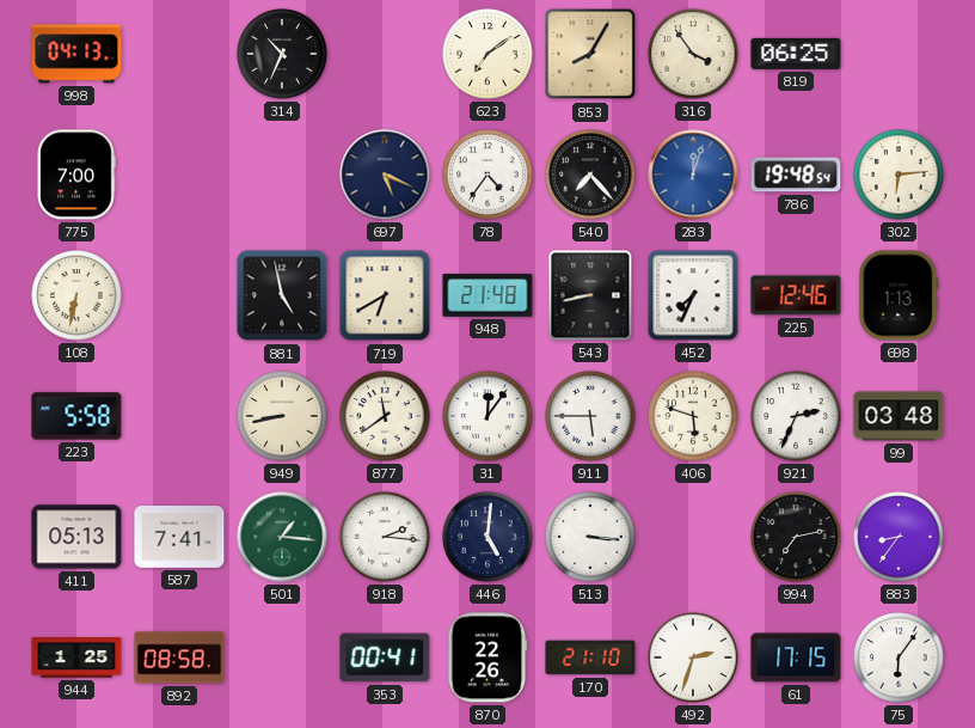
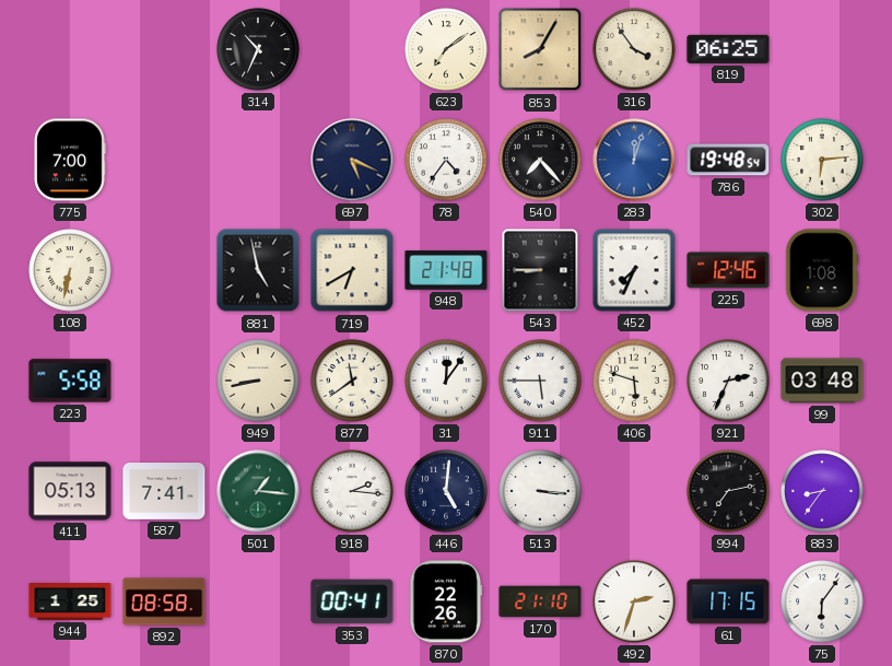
998: 04:13 -> none (76, 54)
543: 8:43 -> 8:45 (540, 270)
698: 1:13 -> 1:08 (822, 270)
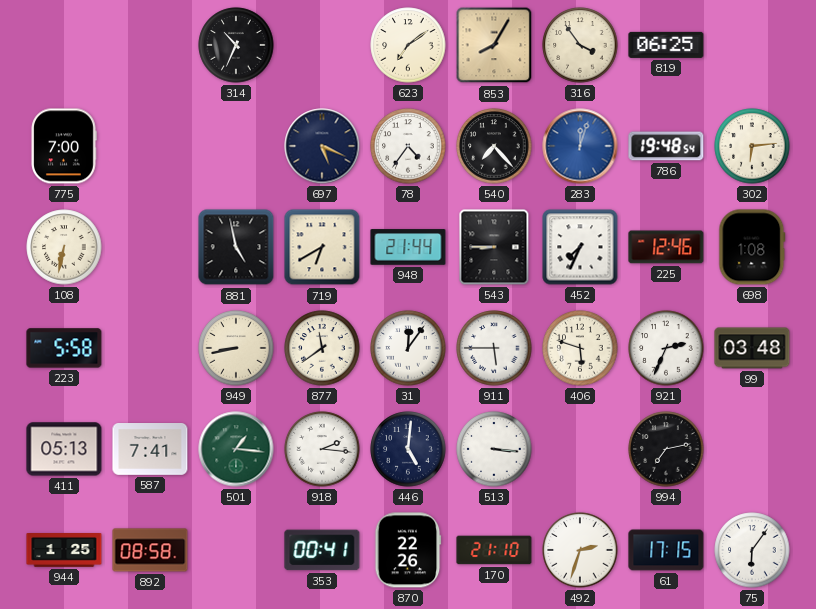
948: 21:48 -> 21:44 (408, 247)
883: 8:36 -> none (822, 491)
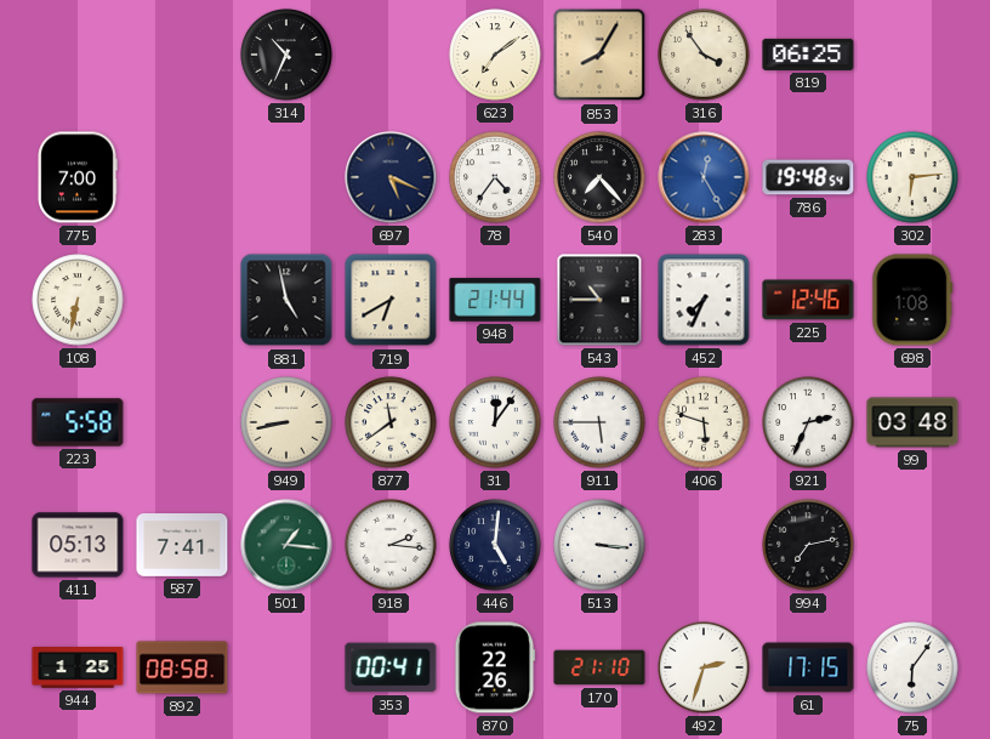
283: 12:03 -> 12:25 (704, 177)
543: 8:45 -> 10:45 (599, 300)
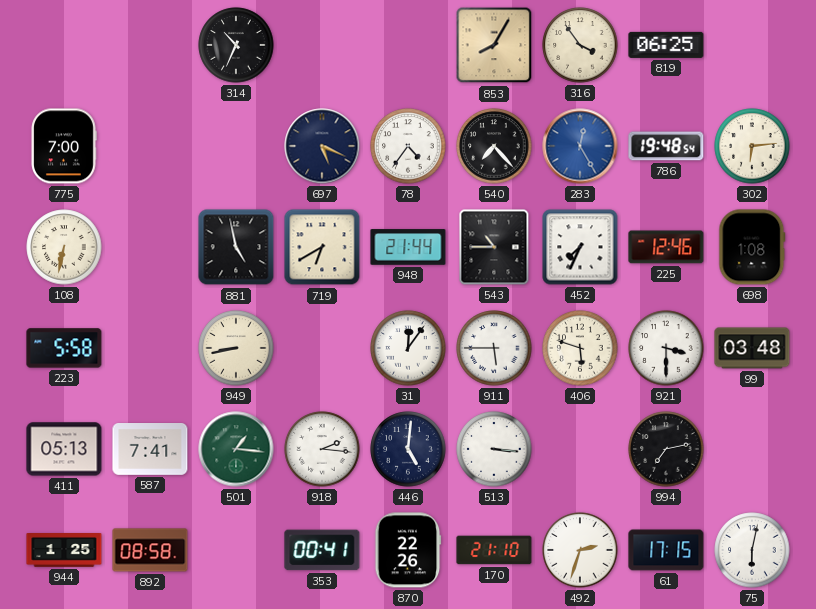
623: 7:09 -> none (495, 55)
877: 11:39 -> none (391, 422)
921: 2:34 -> 3:30 (666, 348)
75: 6:06 -> 6:02 (752, 550)
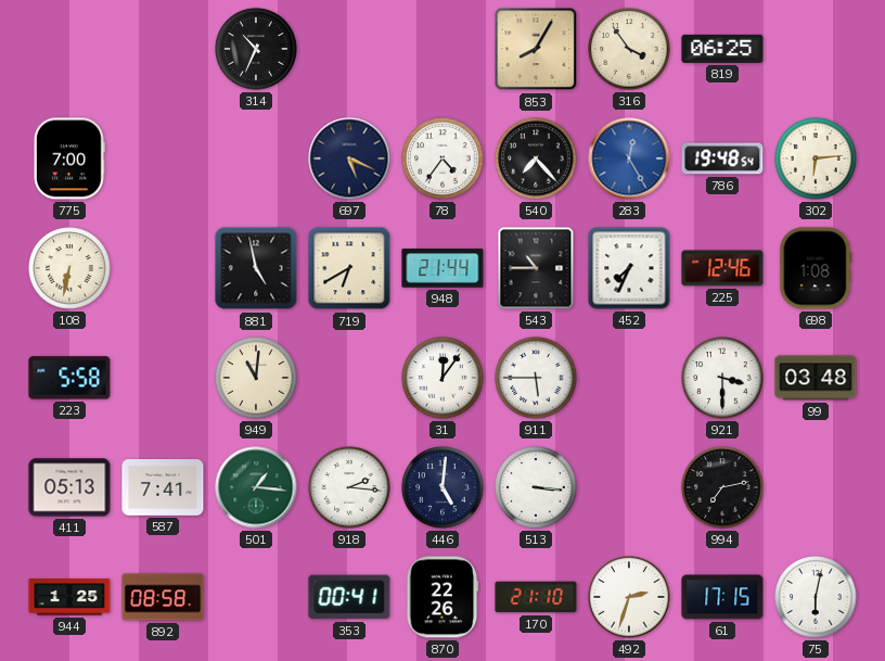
949: 8:43 -> 11:01 (256, 378)
406: 5:48 -> none (580, 348)
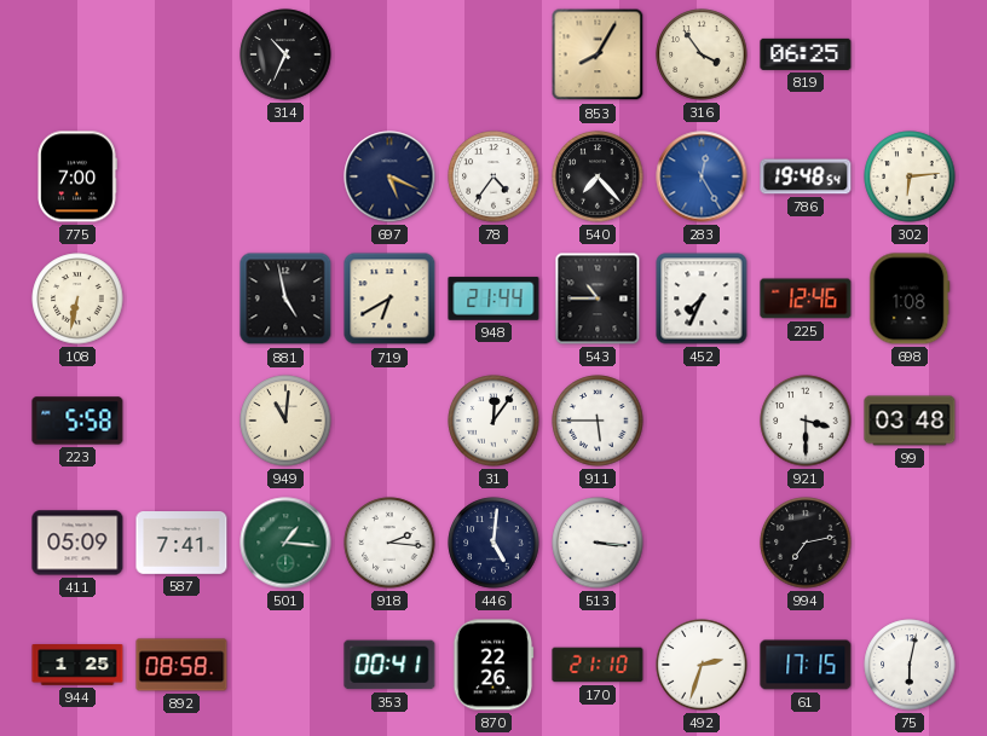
411: 05:13 -> 05:09 (77, 543)
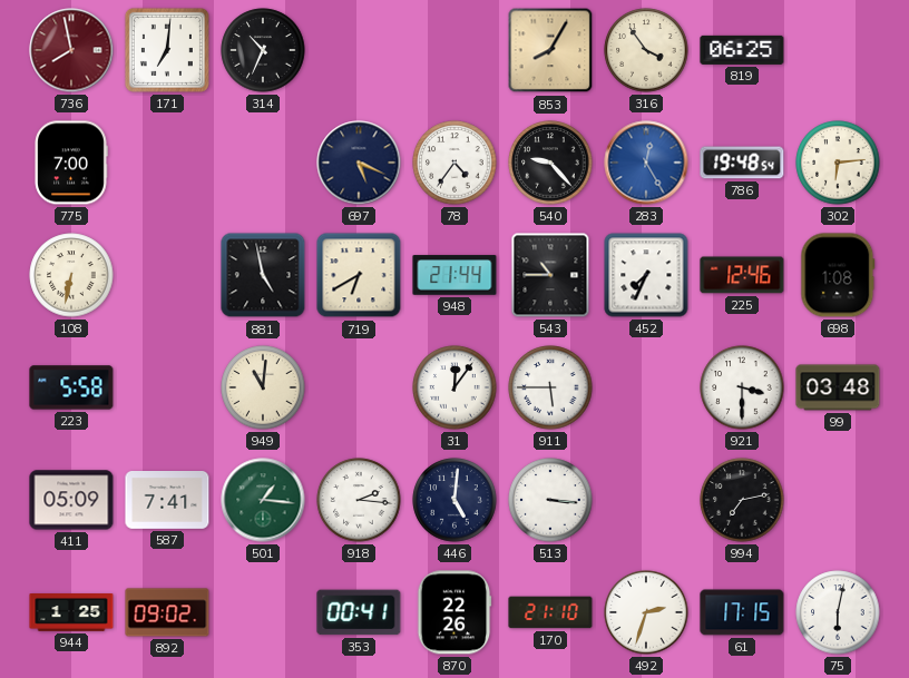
736: none -> 7:58 (71, 50)
171: none -> 7:01 (167, 50)
540: 7:23 -> 9:23 (550, 163)
892: 08:58 -> 09:02 (167, 612)
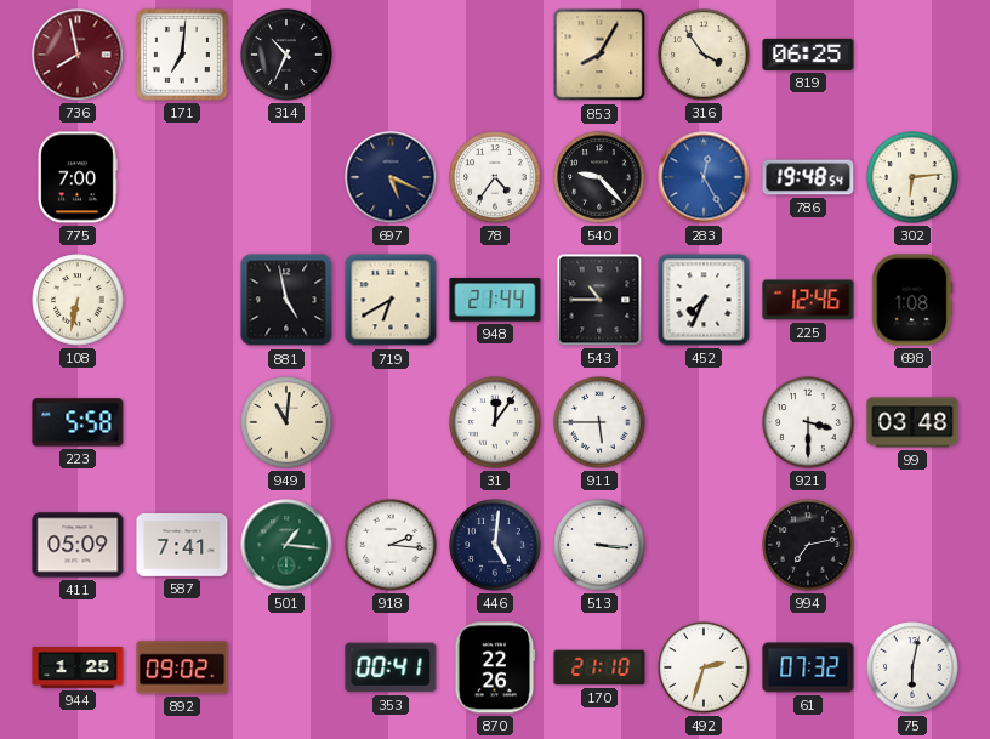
61: 17:15 -> 07:32 (808, 667)
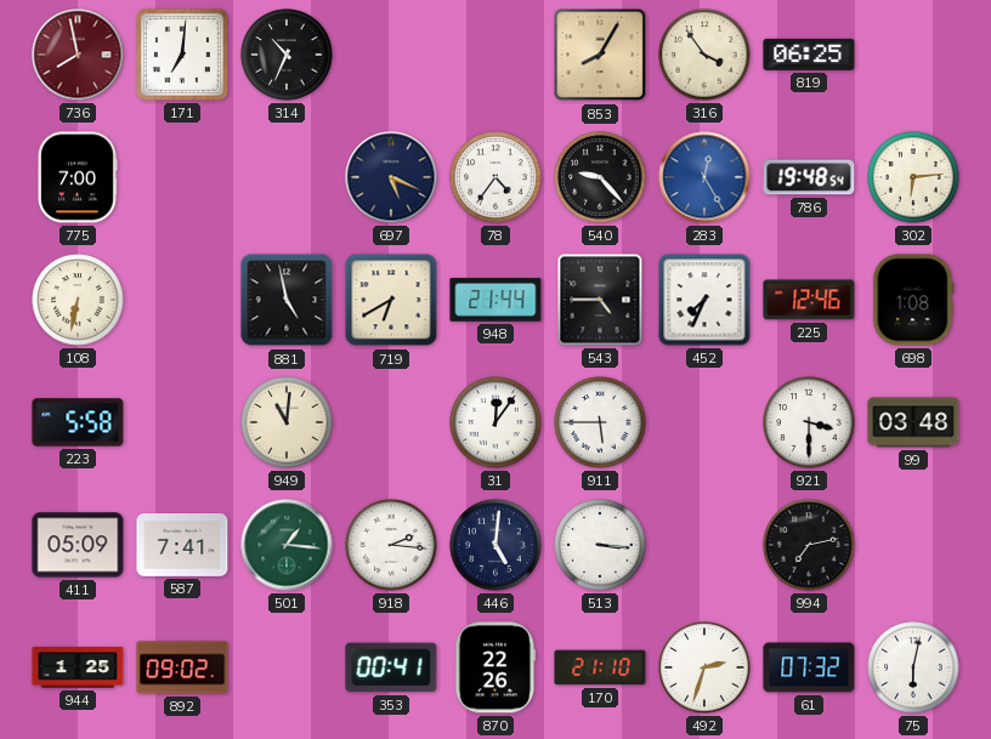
543: 10:45 -> 4:45 (600, 300)
